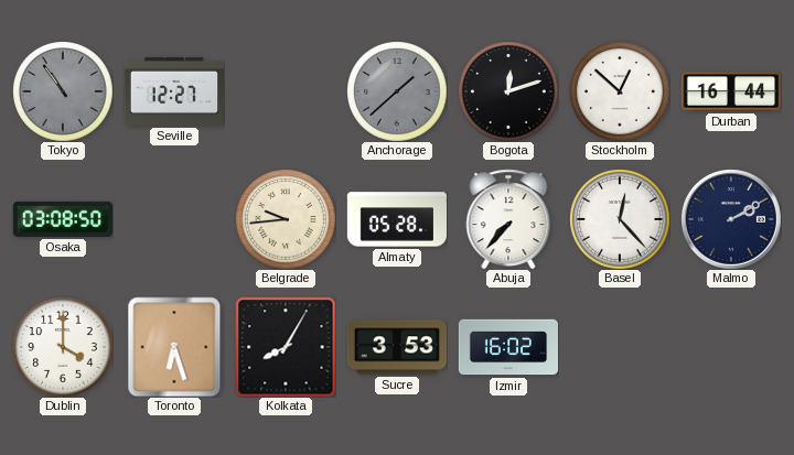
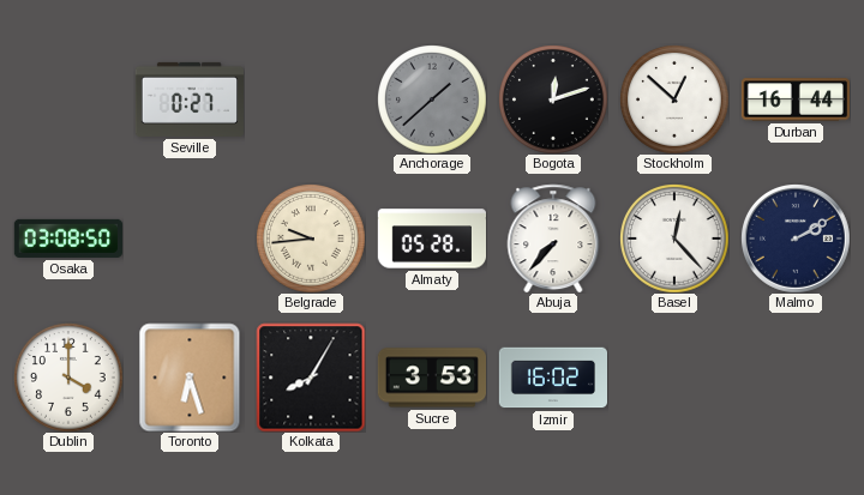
Tokyo: 10:54 -> none (63, 91)
Seville: 12:27 -> 0:27 (188, 99)
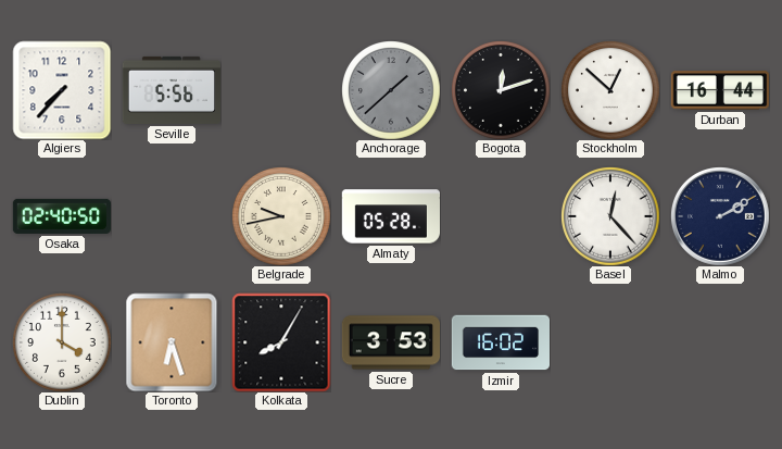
Algiers: none -> 7:37 (62, 90)
Seville: 0:27 -> 5:56 (171, 90)
Osaka: 03:08 -> 02:40 (61, 216)
Belgrade: 9:44 -> 9:43 (281, 216)
Abuja: 7:37 -> none (553, 239)
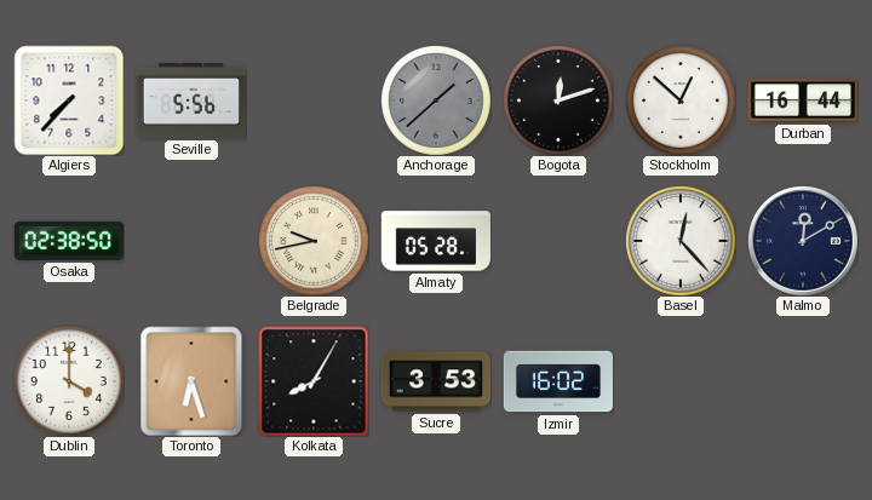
Osaka: 02:40 -> 02:38 (68, 241)
Malmo: 2:10 -> 12:10 (803, 241)
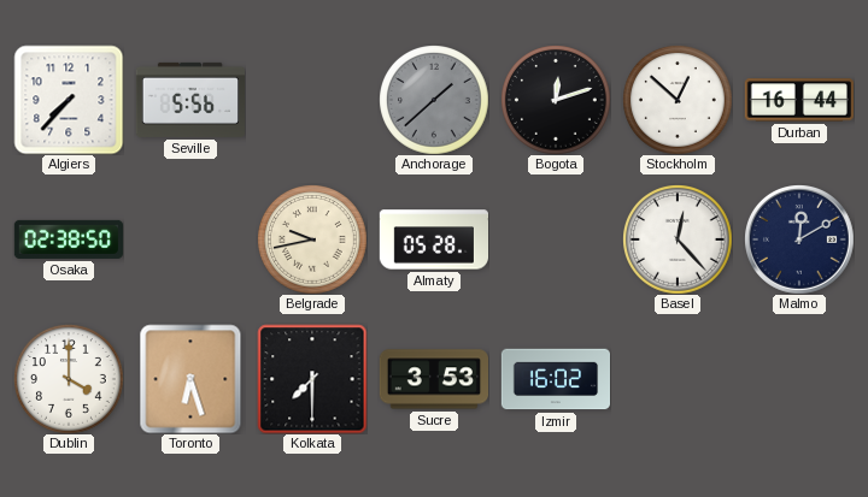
Kolkata: 8:05 -> 7:30 (312, 379)
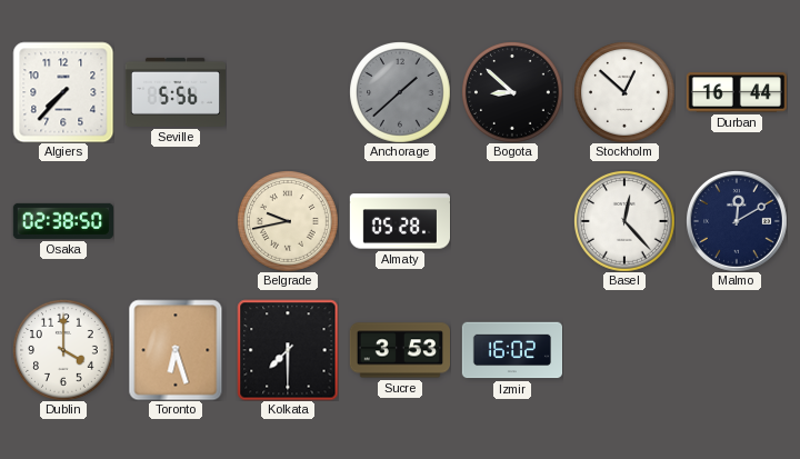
Bogota: 12:12 -> 8:52 (512, 92)
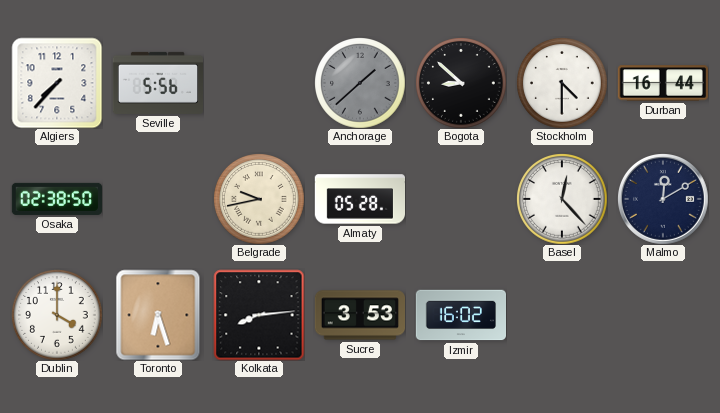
Stockholm: 12:52 -> 4:30 (562, 83)
Kolkata: 7:30 -> 8:14 (259, 315)
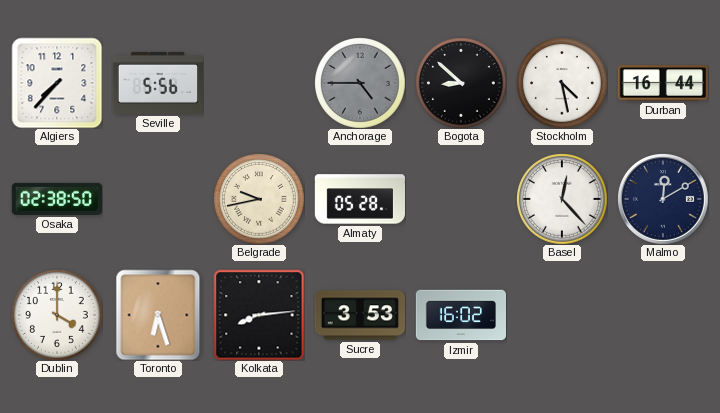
Anchorage: 1:38 -> 4:45 (360, 83)
Stockholm: 4:30 -> 4:28 (562, 83)
